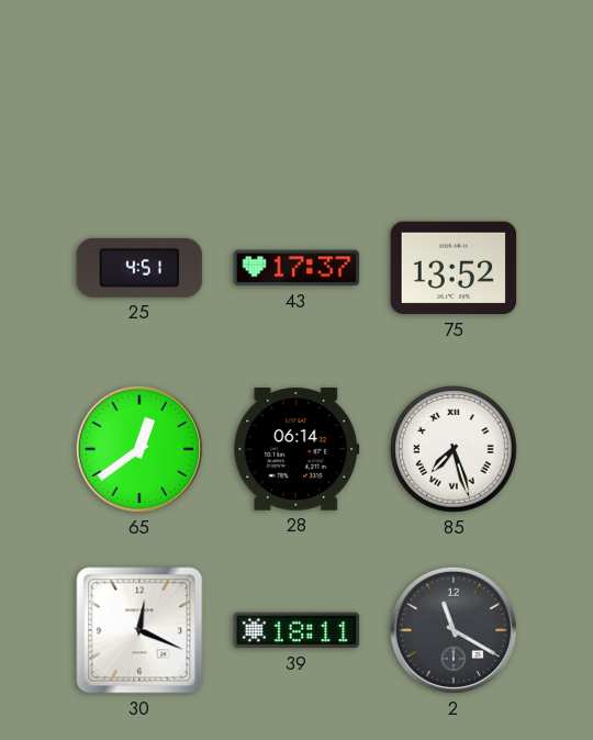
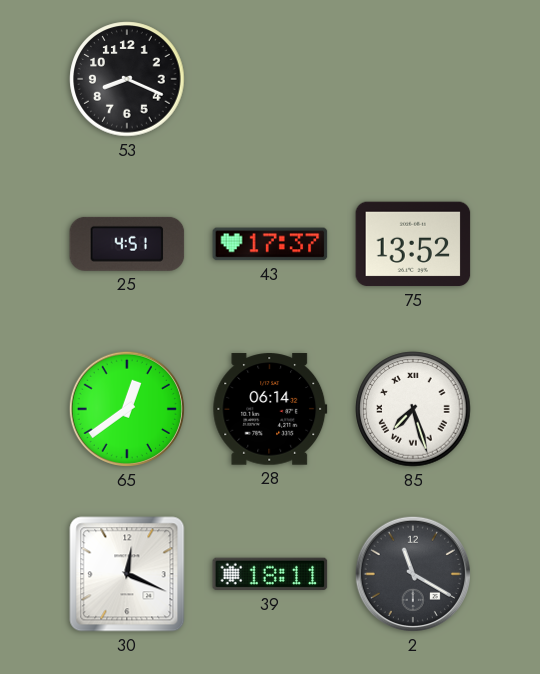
53: none -> 8:19 (127, 79)
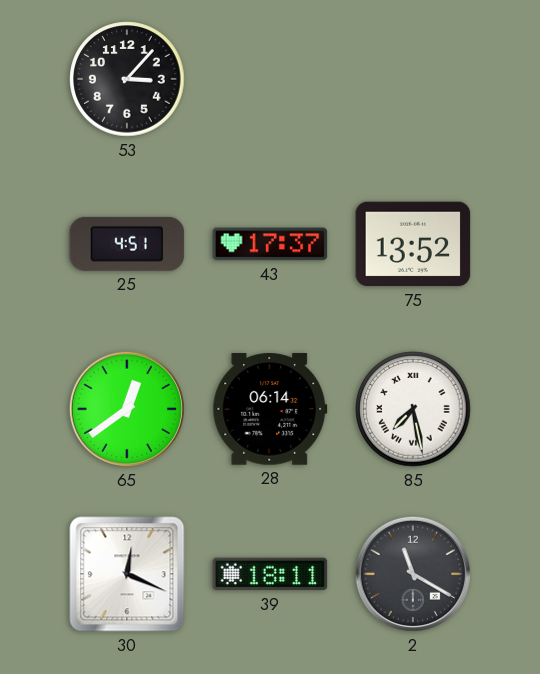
53: 8:19 -> 3:07 (127, 79)
85: 7:27 -> 7:28 (413, 409)
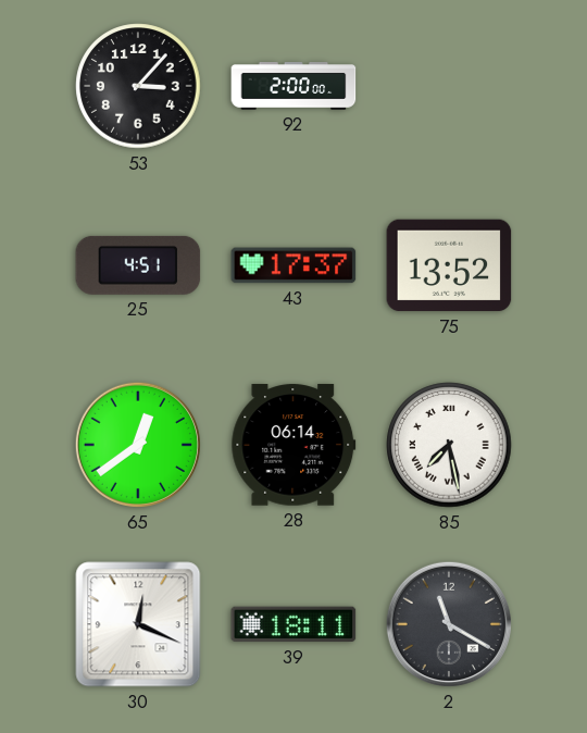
92: none -> 2:00 (293, 86)
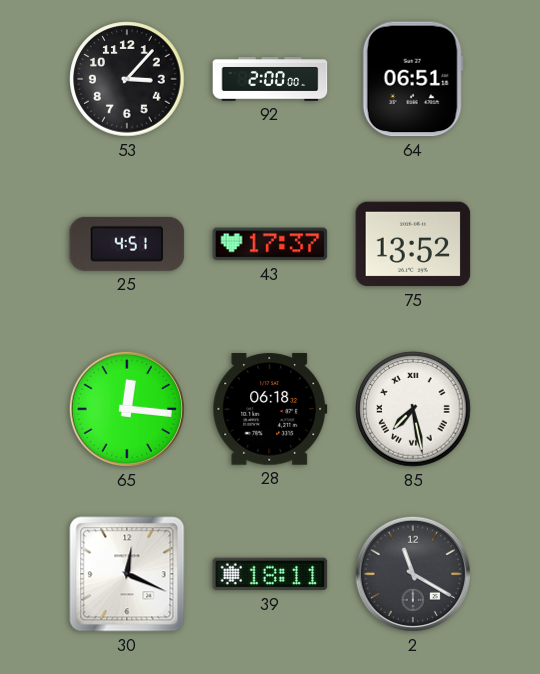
64: none -> 06:51 (413, 79)
65: 12:39 -> 12:16 (127, 409)
28: 06:14 -> 06:18 (270, 409)
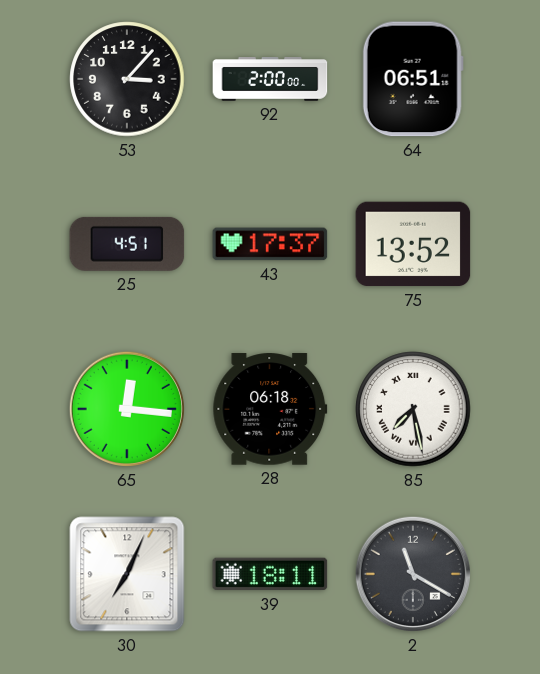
30: 12:19 -> 7:04 (127, 574)
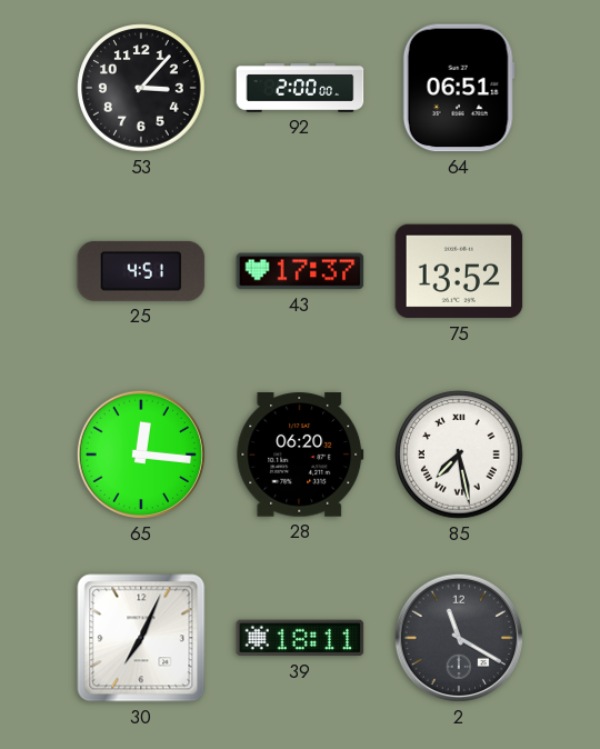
28: 06:18 -> 06:20 (300, 455)
